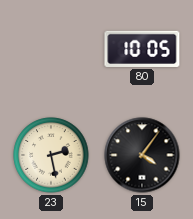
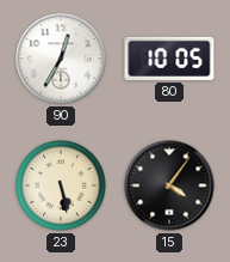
90: none -> 12:35 (61, 59)
23: 2:28 -> 5:28 (61, 185)
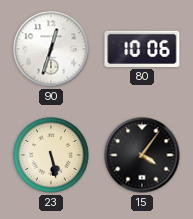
90: 12:35 -> 12:33 (51, 49)
80: 10:05 -> 10:06 (142, 49)
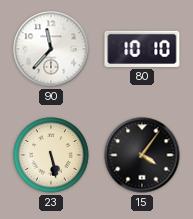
90: 12:33 -> 11:37 (51, 49)
80: 10:06 -> 10:10 (142, 49)
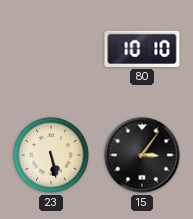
90: 11:37 -> none (51, 49)
15: 4:06 -> 3:06 (142, 155)
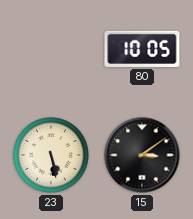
80: 10:10 -> 10:05 (142, 49)
15: 3:06 -> 3:09 (142, 155)
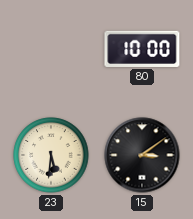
80: 10:05 -> 10:00 (142, 49)
23: 5:28 -> 5:31 (51, 155)
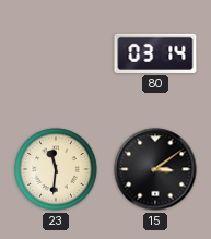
80: 10:00 -> 03:14 (155, 53)
23: 5:31 -> 11:31 (56, 169)
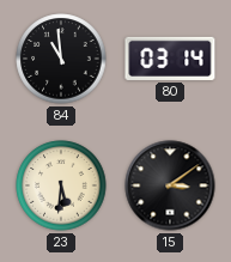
84: none -> 10:59 (61, 59)
23: 11:31 -> 5:31 (61, 185)
